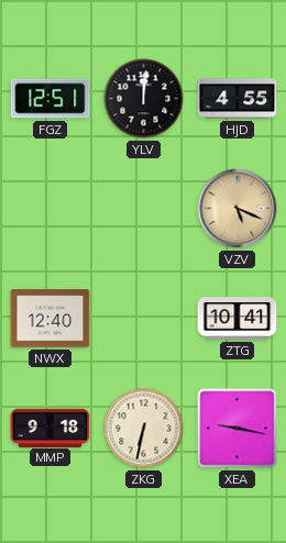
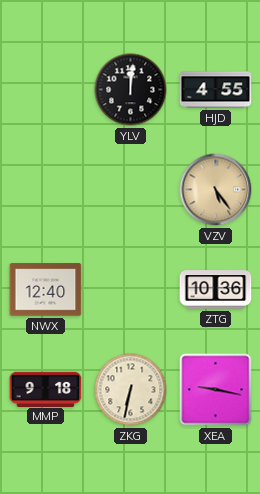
FGZ: 12:51 -> none (51, 99)
VZV: 5:19 -> 5:24 (216, 190)
ZTG: 10:41 -> 10:36 (216, 290)
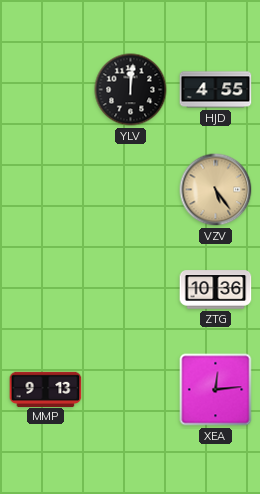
NWX: 12:40 -> none (46, 290)
MMP: 9:18 -> 9:13 (46, 389)
ZKG: 6:32 -> none (131, 390)
XEA: 9:17 -> 12:14 (216, 390)
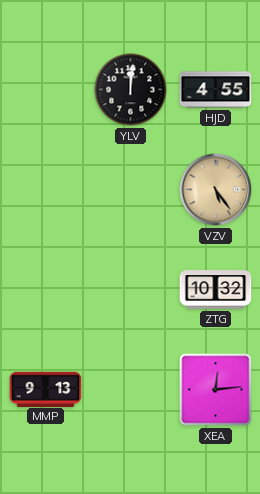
ZTG: 10:36 -> 10:32 (216, 290)
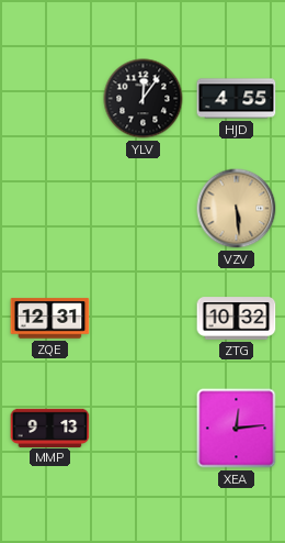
YLV: 12:01 -> 12:06 (144, 99)
VZV: 5:24 -> 5:29 (237, 209)
ZQE: none -> 12:31 (50, 319)
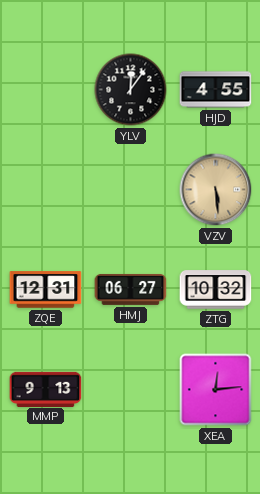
HMJ: none -> 06:27 (131, 289)
